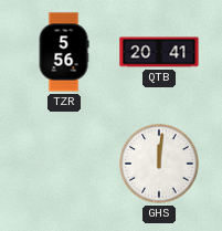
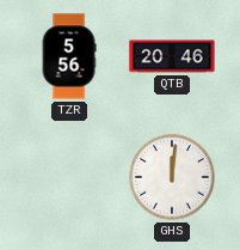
QTB: 20:41 -> 20:46 (172, 56)
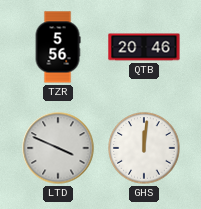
LTD: none -> 3:49 (58, 148)
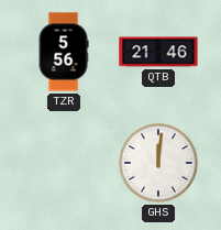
QTB: 20:46 -> 21:46 (158, 52)
LTD: 3:49 -> none (58, 148)
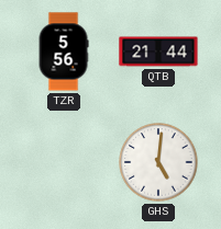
QTB: 21:46 -> 21:44 (158, 51)
GHS: 12:01 -> 5:01 (158, 162)
